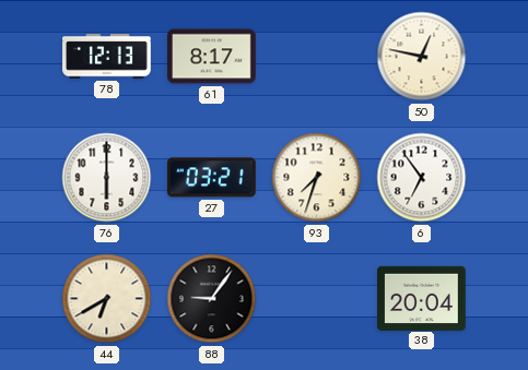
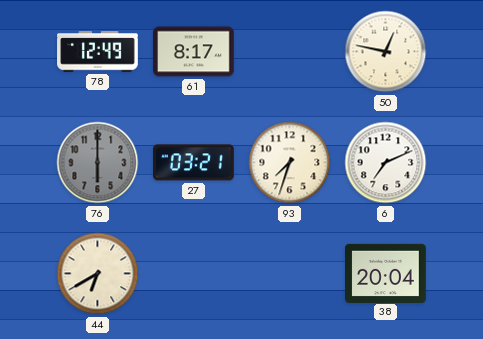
78: 12:13 -> 12:49 (98, 52)
76 dial: white -> grey (98, 163)
6: 6:54 -> 7:11 (386, 163)
88: 9:06 -> none (212, 299)
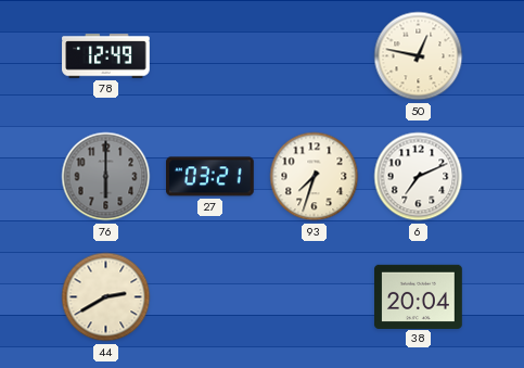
61: 8:17 -> none (194, 52)
44: 6:40 -> 2:40 (106, 297)
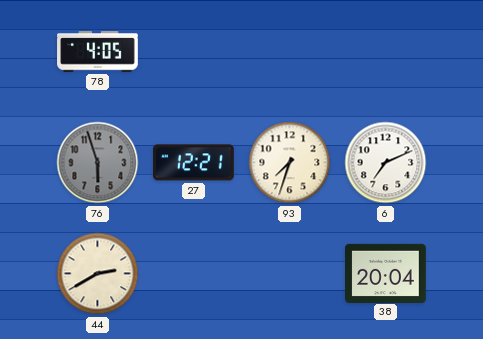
78: 12:49 -> 4:05 (98, 52)
50: 12:47 -> none (419, 56)
76: 6:00 -> 5:57 (98, 163)
27: 03:21 -> 12:21 (194, 163)
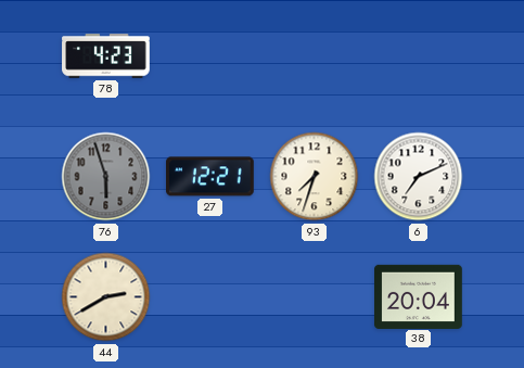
78: 4:05 -> 4:23 (106, 56)
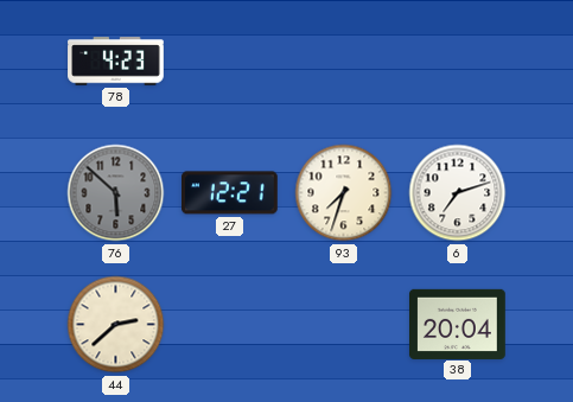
76: 5:57 -> 5:52 (116, 193)
6: 7:11 -> 7:12 (458, 193)
44: 2:40 -> 2:38 (116, 325)
